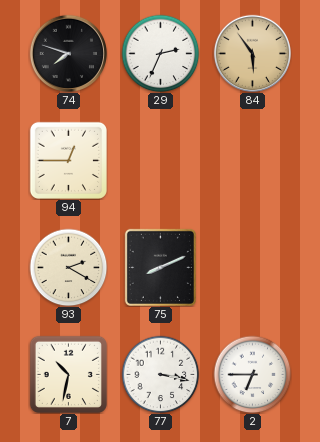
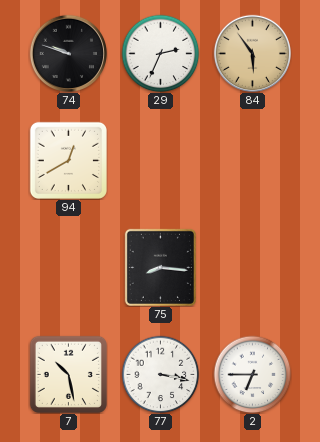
74: 7:48 -> 9:48 (68, 53)
94: 12:45 -> 12:40 (68, 160)
93: 2:20 -> none (68, 267)
75: 8:11 -> 8:16 (160, 267)
7: 10:32 -> 10:28 (68, 374)
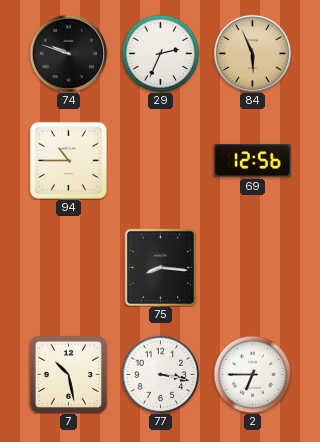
84: 5:54 -> 5:56 (252, 53)
94: 12:40 -> 10:45 (68, 160)
69: none -> 12:56 (253, 161)
